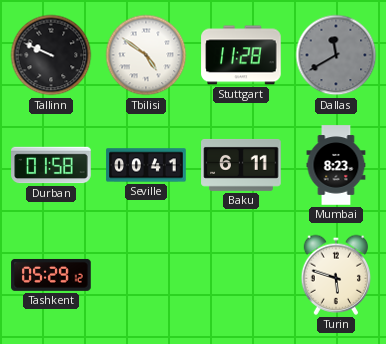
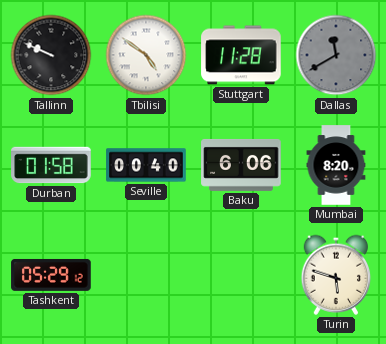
Seville: 00:41 -> 00:40 (146, 165)
Baku: 6:11 -> 6:06 (241, 165)
Mumbai: 8:23 -> 8:20 (336, 165)
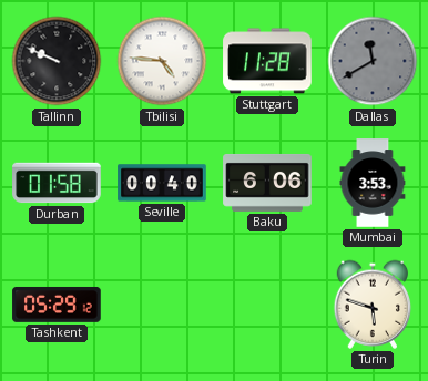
Tbilisi: 4:51 -> 4:46 (162, 61)
Mumbai: 8:20 -> 3:53 (373, 183)
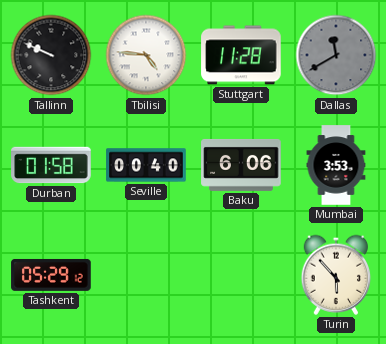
Turin: 5:48 -> 5:53 (336, 275)
